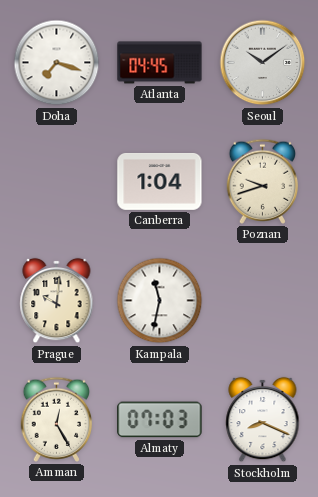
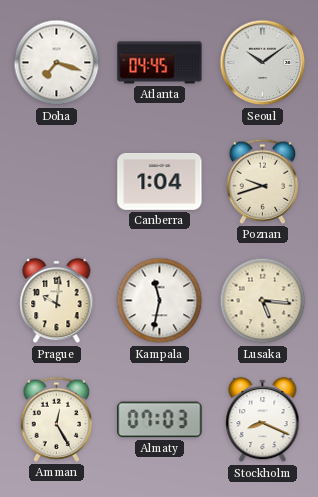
Lusaka: none -> 5:16 (263, 301)
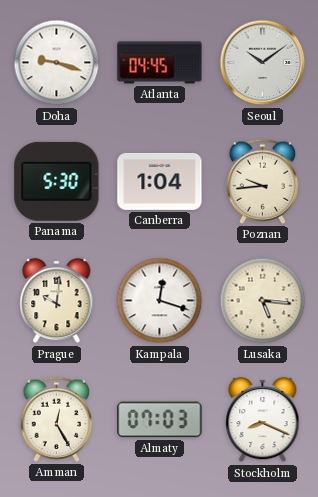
Doha: 7:18 -> 9:18 (57, 63)
Panama: none -> 5:30 (57, 181)
Poznan: 9:42 -> 9:44 (263, 181)
Kampala: 11:32 -> 12:18 (160, 301)
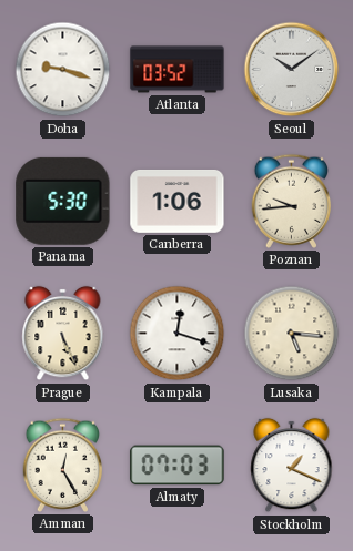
Atlanta: 04:45 -> 03:52 (178, 70)
Canberra: 1:04 -> 1:06 (178, 201)
Prague: 10:01 -> 5:26 (63, 334)
Stockholm: 8:19 -> 1:19 (292, 466)
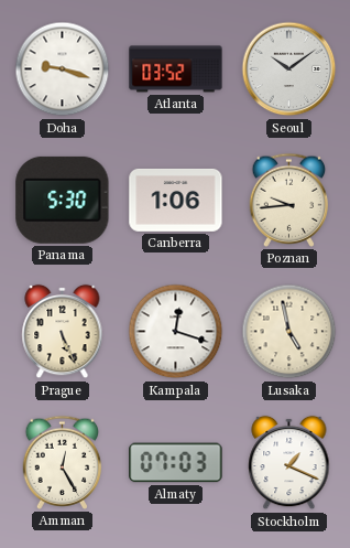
Lusaka: 5:16 -> 4:58 (289, 332)
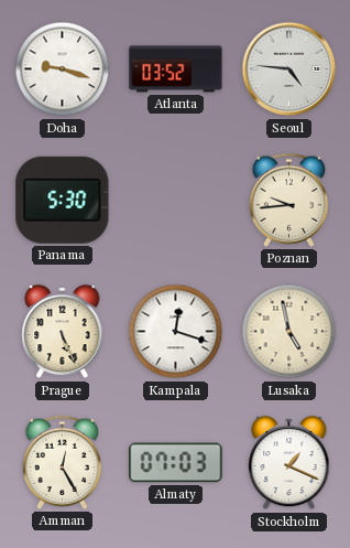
Seoul: 10:09 -> 4:46 (289, 69)
Canberra: 1:06 -> none (176, 200)
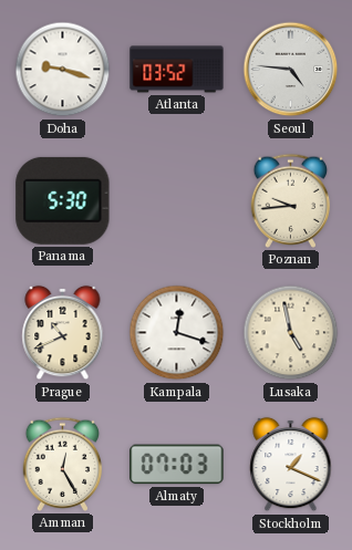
Prague: 5:26 -> 10:41 (63, 333)
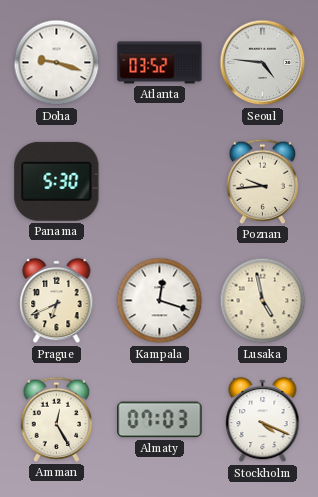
Prague: 10:41 -> 6:41 (57, 301)
Stockholm: 1:19 -> 4:19 (263, 420)
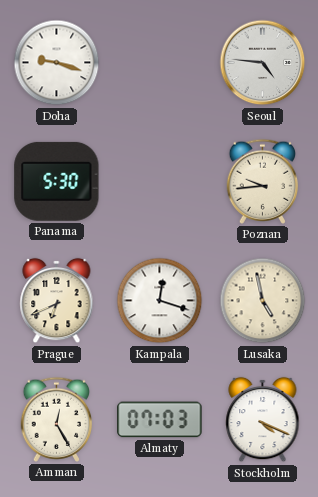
Atlanta: 03:52 -> none (160, 63)
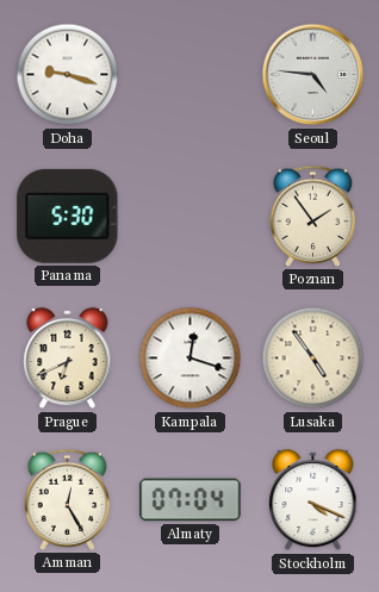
Poznan: 9:44 -> 1:54 (313, 216)
Lusaka: 4:58 -> 4:54 (313, 359)
Almaty: 07:03 -> 07:04 (191, 500)
